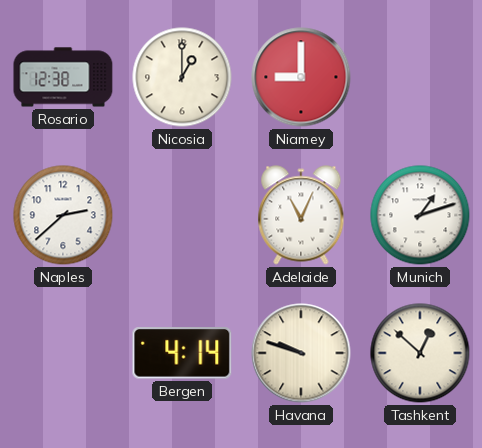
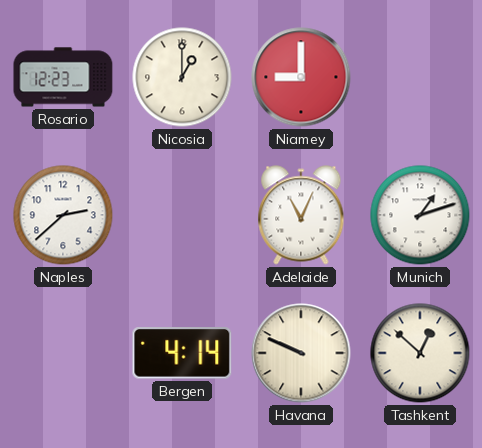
Rosario: 12:38 -> 12:23 (63, 77)
Havana: 9:48 -> 9:49 (301, 353)
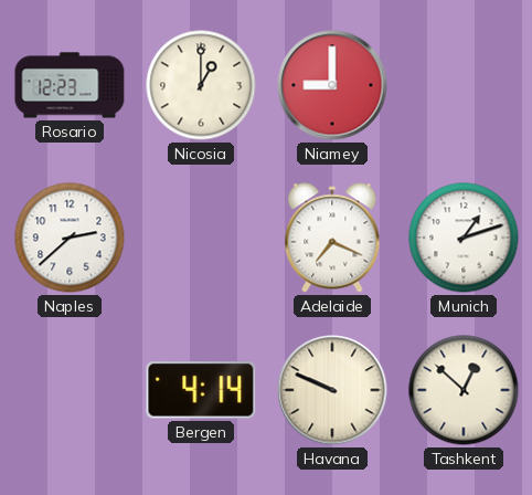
Adelaide: 11:04 -> 7:19 (332, 238)
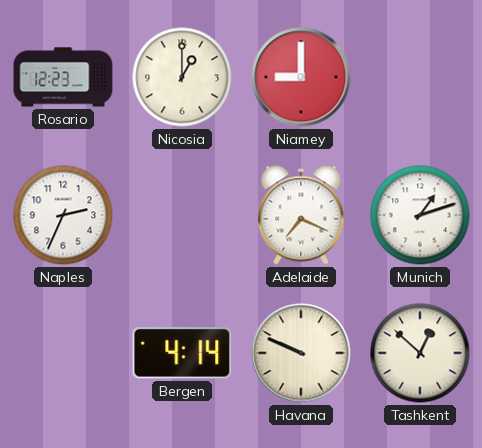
Naples: 2:38 -> 2:34 (63, 215)
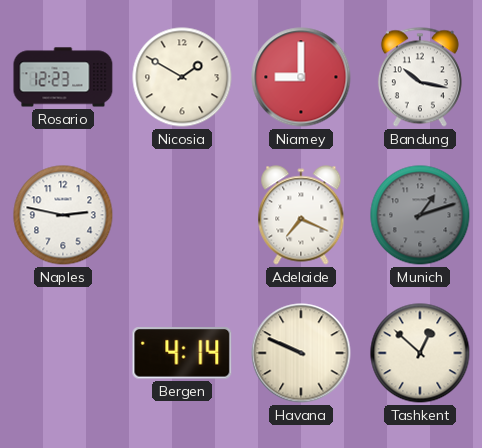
Nicosia: 1:00 -> 1:50 (182, 77)
Bandung: none -> 10:17 (420, 77)
Naples: 2:34 -> 2:47 (63, 215)
Munich dial: white -> grey (420, 215)
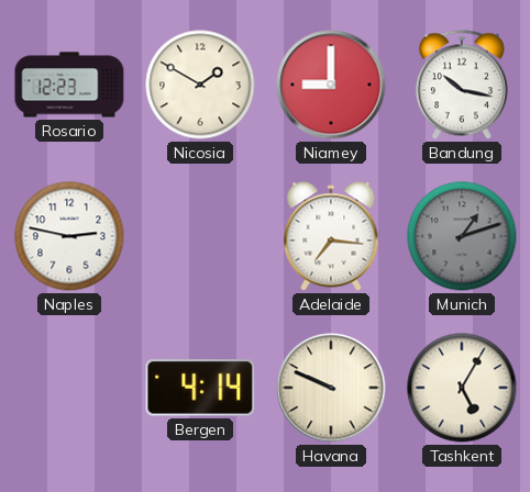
Adelaide: 7:19 -> 7:16 (331, 236)
Tashkent: 12:52 -> 5:05 (462, 388)
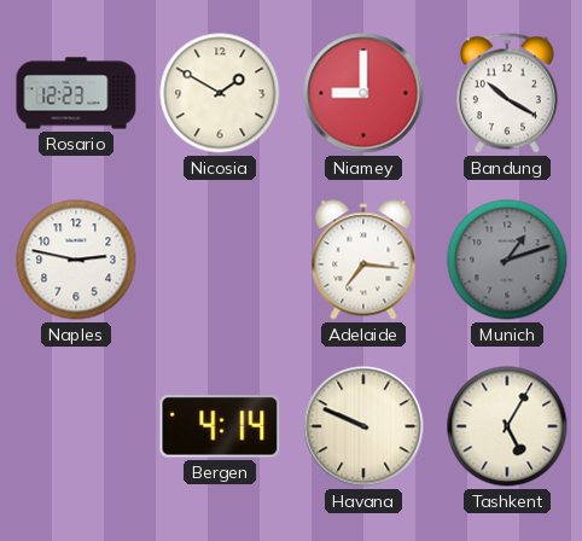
Bandung: 10:17 -> 10:20 (507, 93)
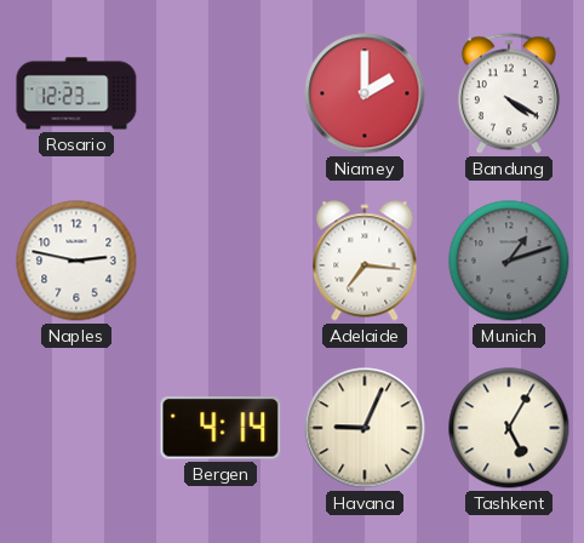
Nicosia: 1:50 -> none (220, 93)
Niamey: 9:00 -> 2:00 (365, 93)
Bandung: 10:20 -> 4:20 (509, 93)
Havana: 9:49 -> 9:04 (365, 428)
